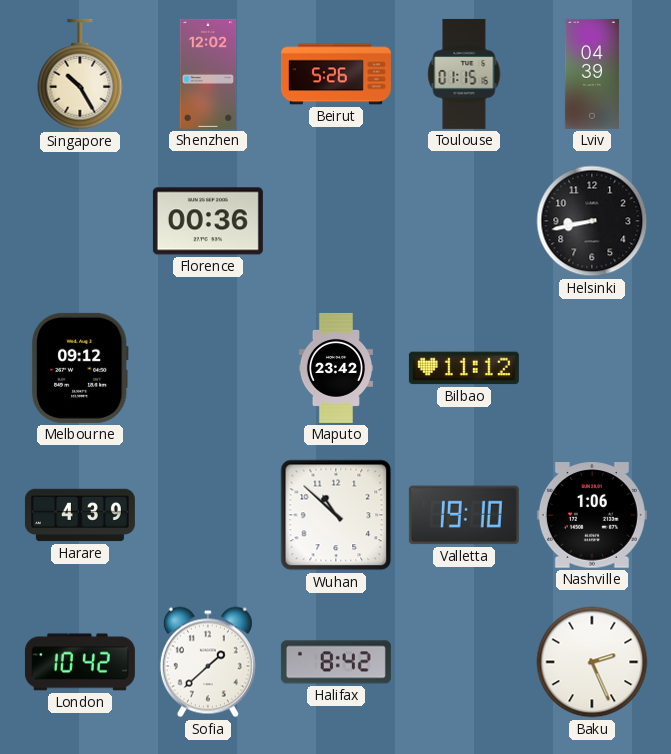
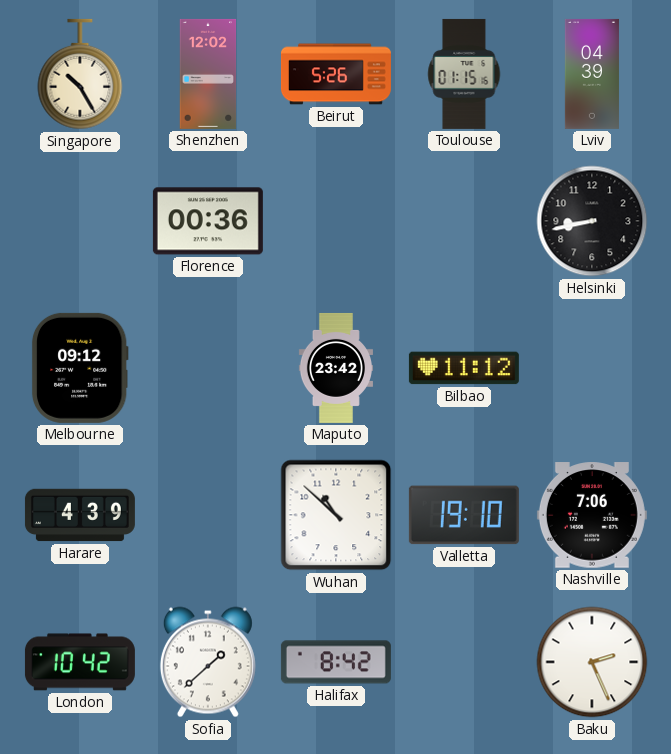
Nashville: 1:06 -> 7:06 (592, 515)
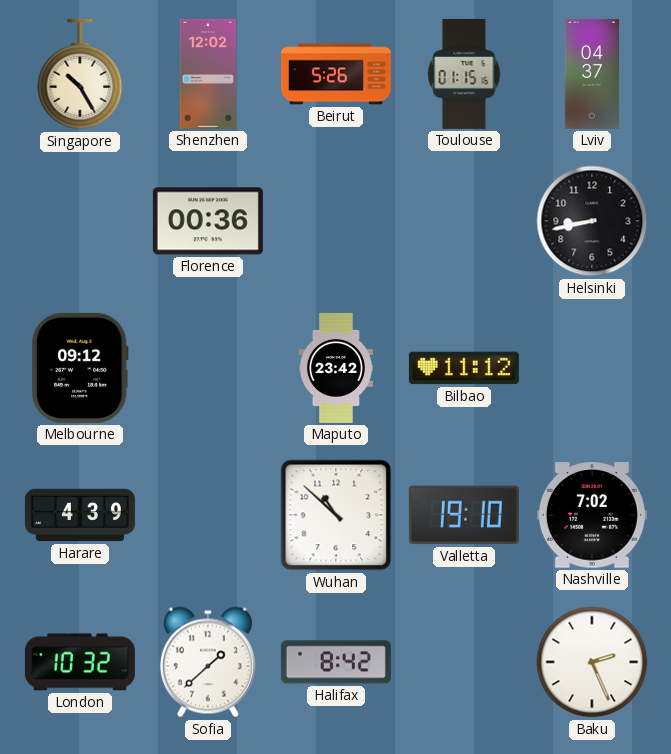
Lviv: 04:39 -> 04:37 (592, 74)
Nashville: 7:06 -> 7:02 (592, 515)
London: 10:42 -> 10:32 (80, 662)
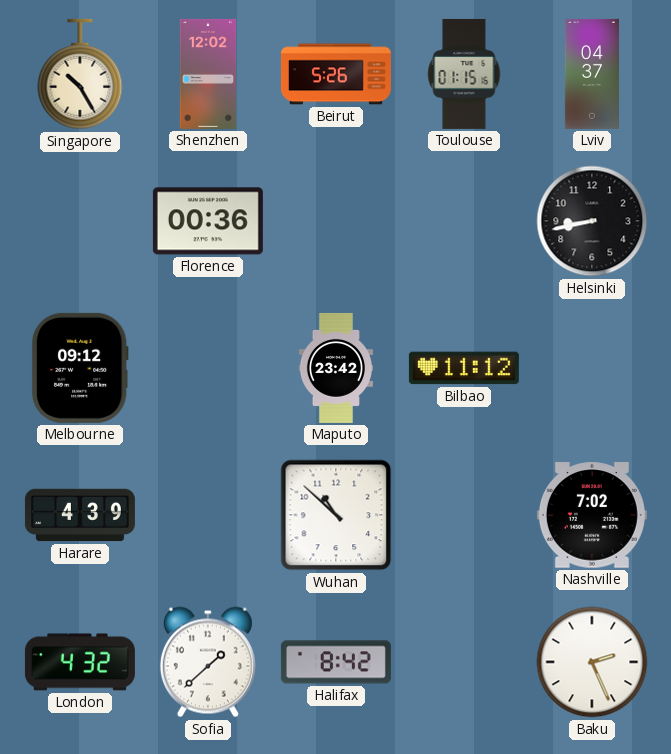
Valletta: 19:10 -> none (464, 515)
London: 10:32 -> 4:32 (80, 662)
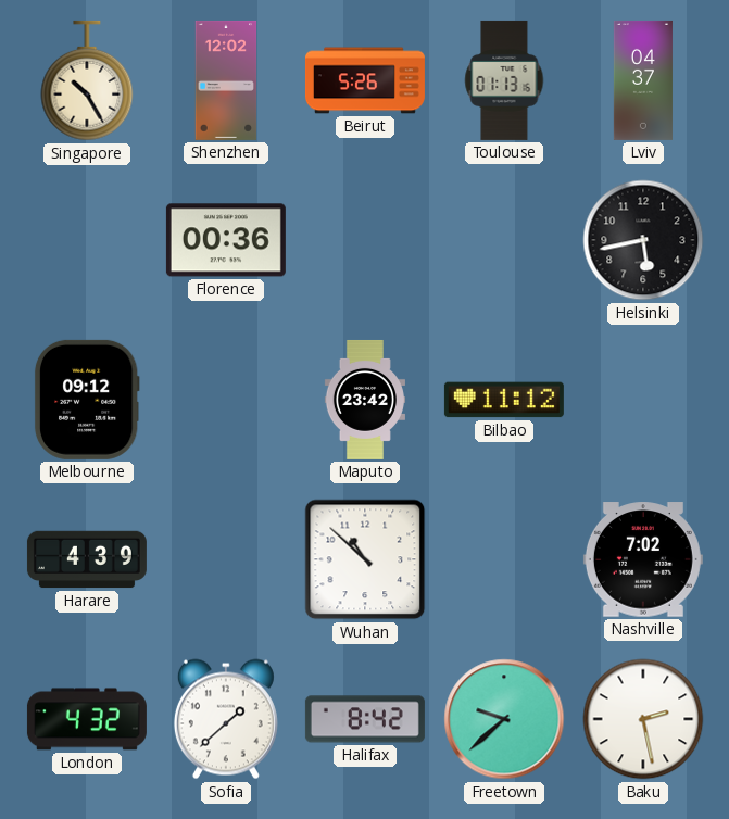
Toulouse: 01:15 -> 01:13 (504, 80)
Helsinki: 8:43 -> 5:43 (643, 240)
Freetown: none -> 9:38 (504, 719)
Baku: 2:26 -> 2:28 (643, 719)
